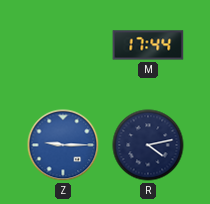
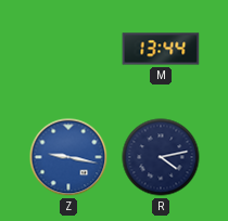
M: 17:44 -> 13:44 (161, 49)
Z: 9:15 -> 9:17 (68, 157)
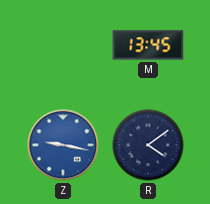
M: 13:44 -> 13:45 (148, 45)
R: 4:13 -> 4:09 (148, 145)
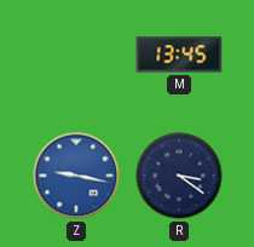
R: 4:09 -> 3:21 (179, 176)
